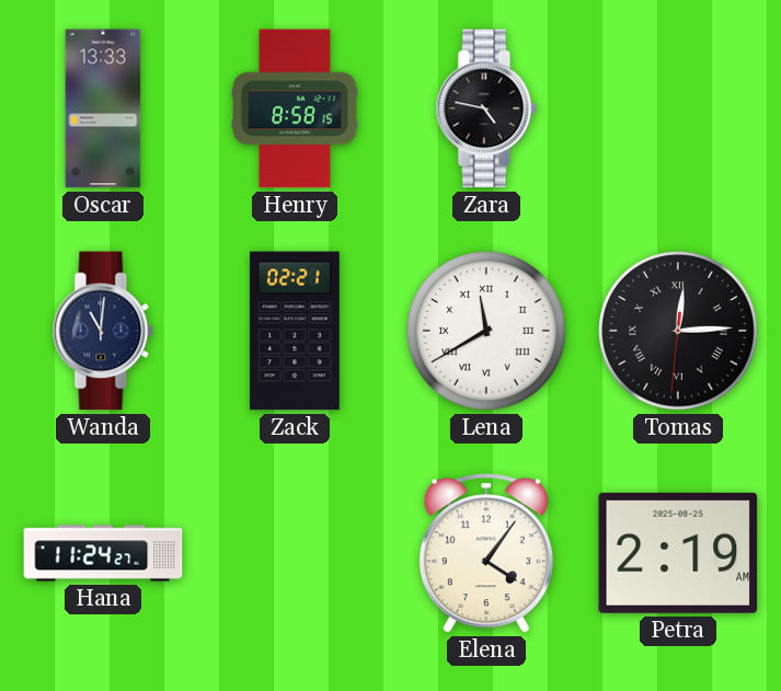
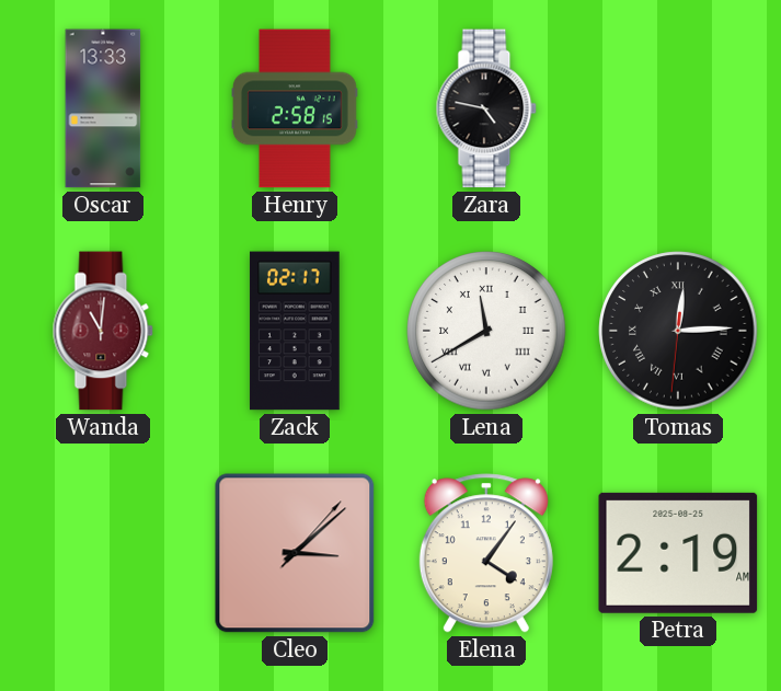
Henry: 8:58 -> 2:58 (296, 108)
Wanda dial: navy -> burgundy (103, 331)
Zack: 02:21 -> 02:17 (295, 331)
Hana: 11:24 -> none (103, 553)
Cleo: none -> 3:08 (295, 553)
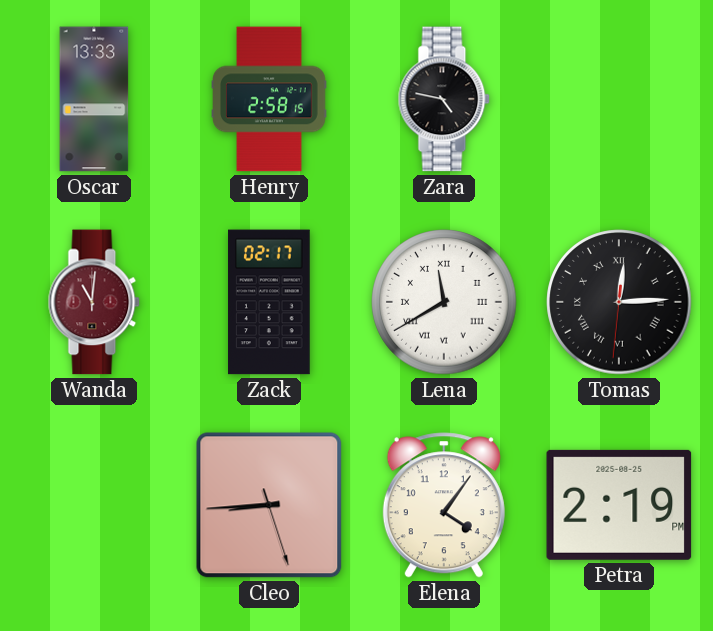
Cleo: 3:08 -> 8:44 (269, 505)
Petra: 2:19 AM -> 2:19 PM (619, 505)
